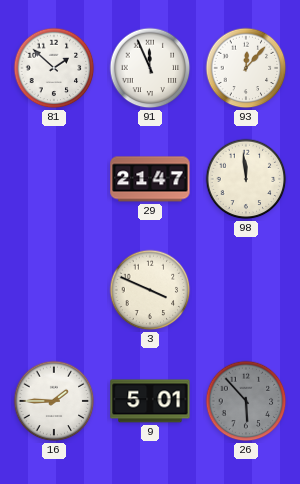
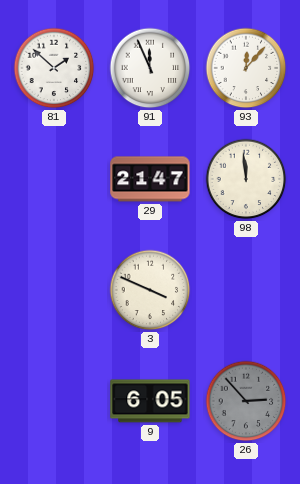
16: 1:45 -> none (54, 401)
9: 5:01 -> 6:05 (150, 401)
26: 5:53 -> 2:53 (246, 401)
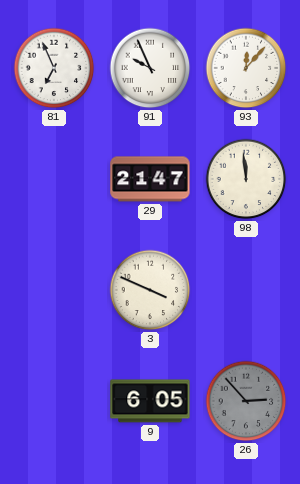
81: 1:52 -> 6:56 (54, 68)
91: 11:56 -> 9:56 (150, 68)
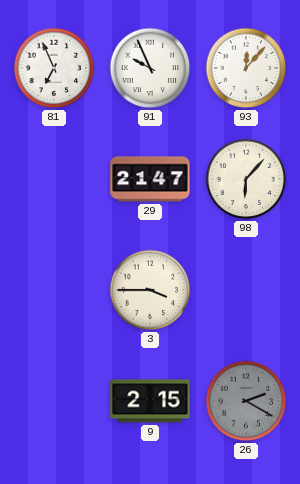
98: 11:59 -> 6:07 (246, 179)
3: 3:49 -> 3:45 (150, 290)
9: 6:05 -> 2:15 (150, 401)
26: 2:53 -> 2:20 (246, 401)
